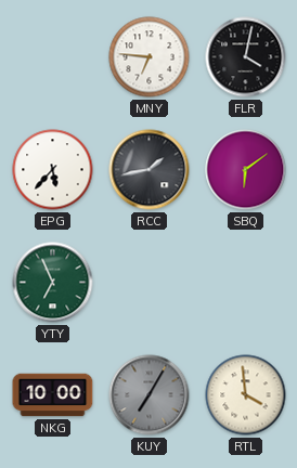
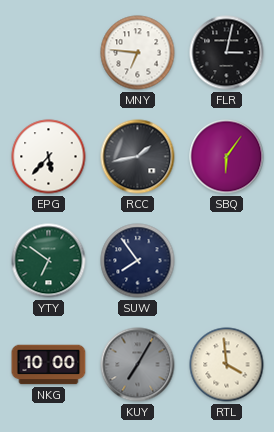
FLR: 4:02 -> 3:02 (227, 53)
SBQ: 6:09 -> 6:06 (227, 157)
YTY: 6:56 -> 6:51 (49, 261)
SUW: none -> 7:54 (138, 261)
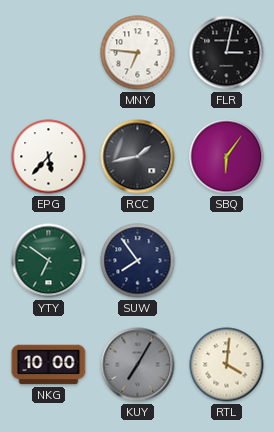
RTL: 3:59 -> 4:01 (227, 365)
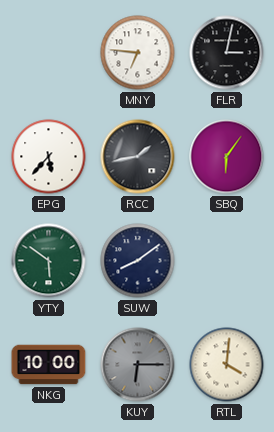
YTY: 6:51 -> 5:51 (49, 261)
SUW: 7:54 -> 8:09 (138, 261)
KUY: 7:05 -> 6:15 (138, 365)
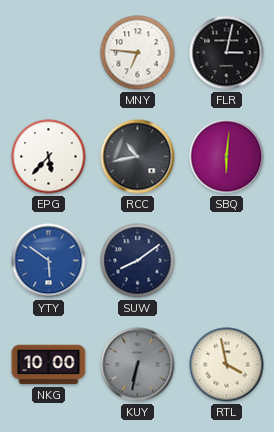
RCC: 1:43 -> 10:43 (138, 157)
SBQ: 6:06 -> 6:01 (227, 157)
YTY dial: green -> blue (49, 261)
KUY: 6:15 -> 6:32 (138, 365)
RTL: 4:01 -> 3:58 (227, 365)
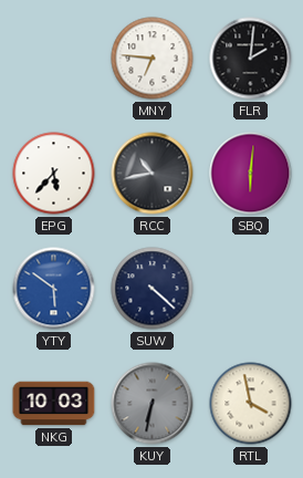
FLR: 3:02 -> 2:01 (251, 59)
SUW: 8:09 -> 4:22 (153, 289)
NKG: 10:00 -> 10:03 (54, 404)
